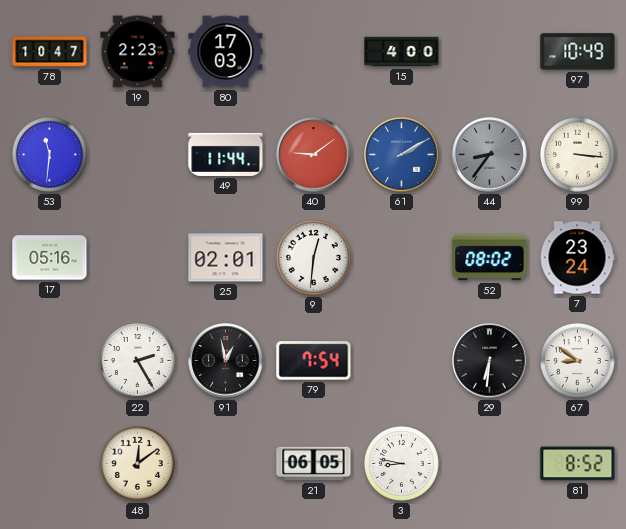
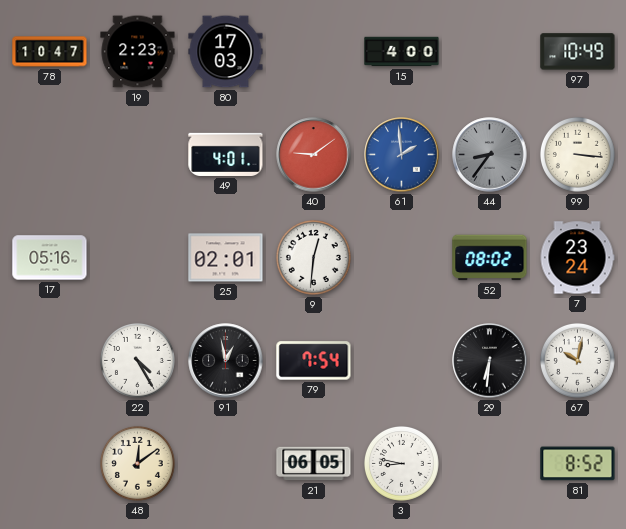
53: 11:31 -> none (49, 154)
49: 11:44 -> 4:01 (226, 154)
61: 2:10 -> 1:59 (402, 155)
22: 2:25 -> 4:25 (137, 360)
67: 8:51 -> 10:02 (577, 360)
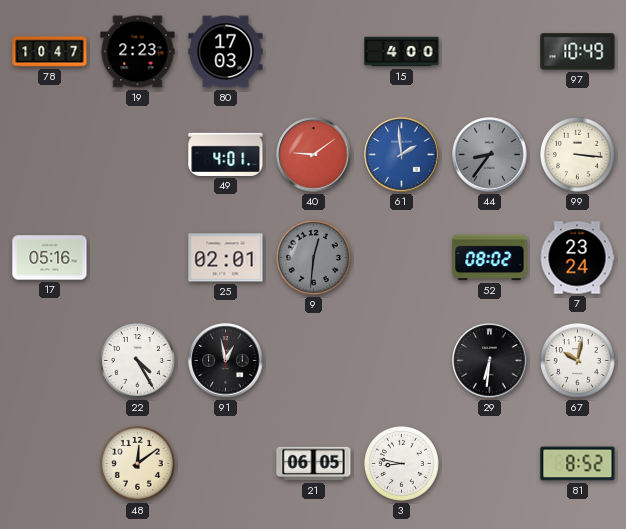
9 dial: white -> grey (313, 257)
79: 7:54 -> none (314, 361)
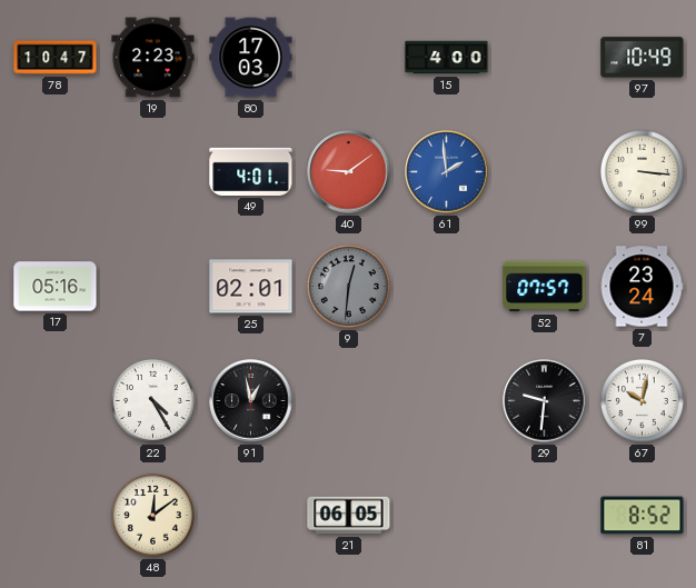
44: 8:36 -> none (490, 155)
52: 08:02 -> 07:57 (545, 287)
29: 6:31 -> 9:31 (545, 401)
3: 8:47 -> none (401, 463)
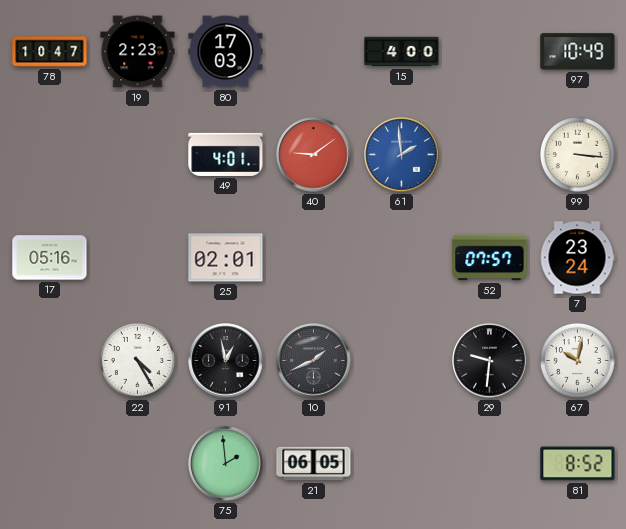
9: 12:31 -> none (348, 286)
10: none -> 1:41 (314, 361)
48: 12:09 -> none (152, 515)
75: none -> 1:59 (226, 464)
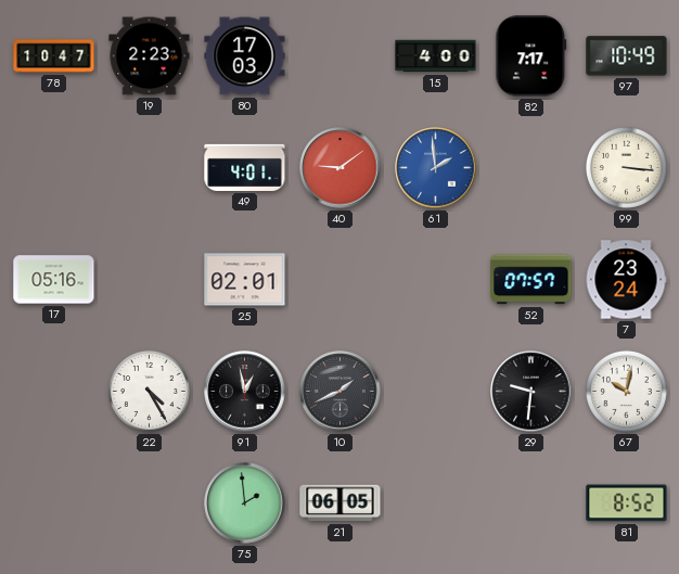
82: none -> 7:17 (531, 56)
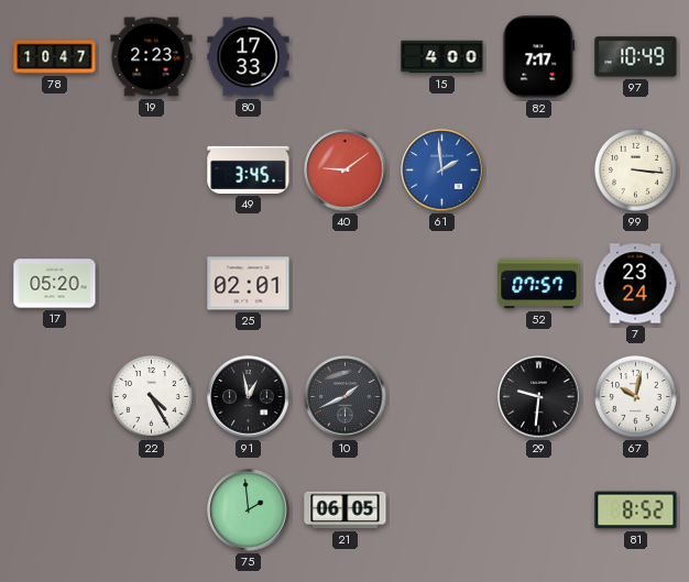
80: 17:03 -> 17:33 (249, 57)
49: 4:01 -> 3:45 (249, 169)
17: 05:16 -> 05:20 (55, 284)
